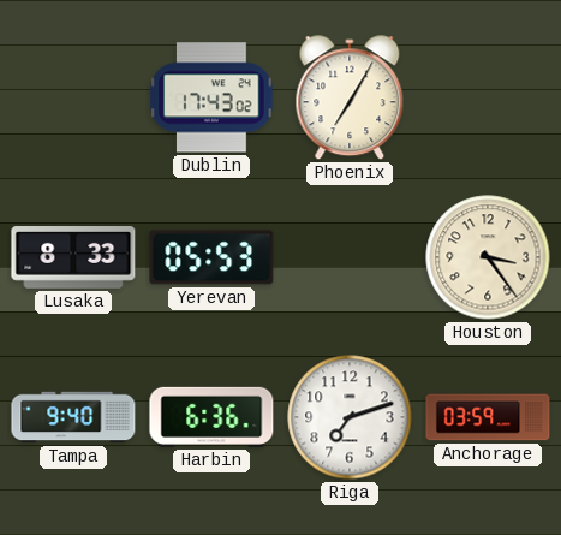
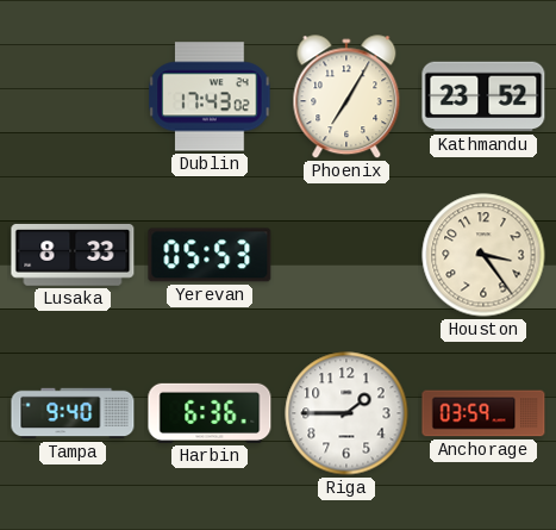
Kathmandu: none -> 23:52 (483, 96)
Riga: 7:12 -> 1:45 (346, 413)
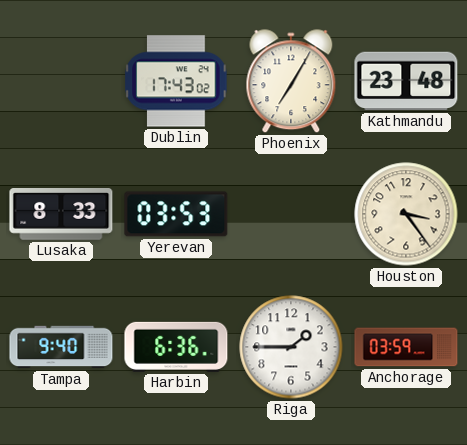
Kathmandu: 23:52 -> 23:48 (406, 81)
Yerevan: 05:53 -> 03:53 (176, 214)
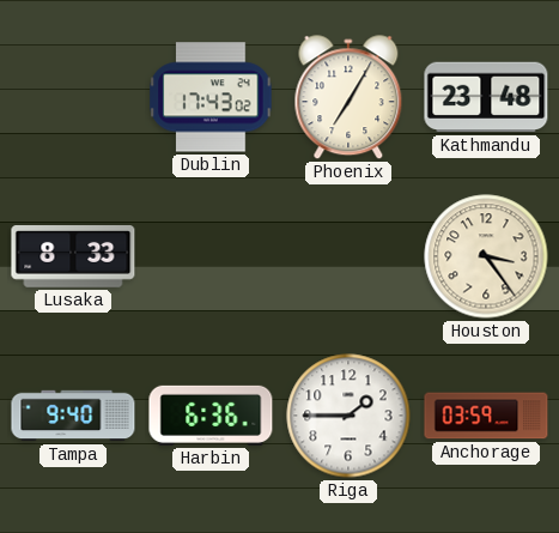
Yerevan: 03:53 -> none (176, 214)
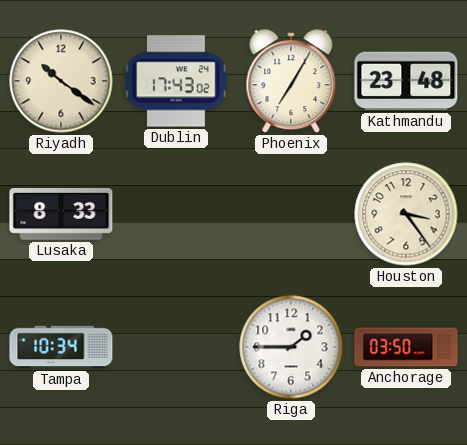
Riyadh: none -> 10:21 (61, 81)
Tampa: 9:40 -> 10:34 (61, 347)
Harbin: 6:36 -> none (211, 416)
Anchorage: 03:59 -> 03:50 (406, 347)
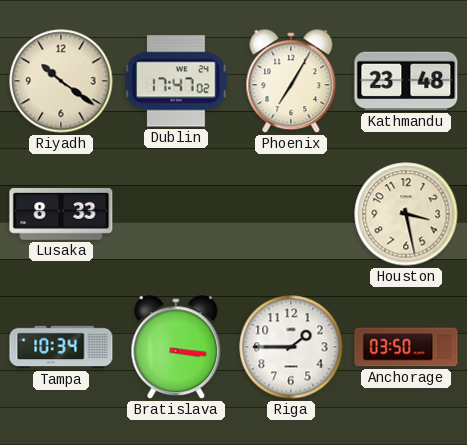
Dublin: 17:43 -> 17:47 (176, 81)
Houston: 3:24 -> 3:28 (406, 214)
Bratislava: none -> 3:16 (176, 348)
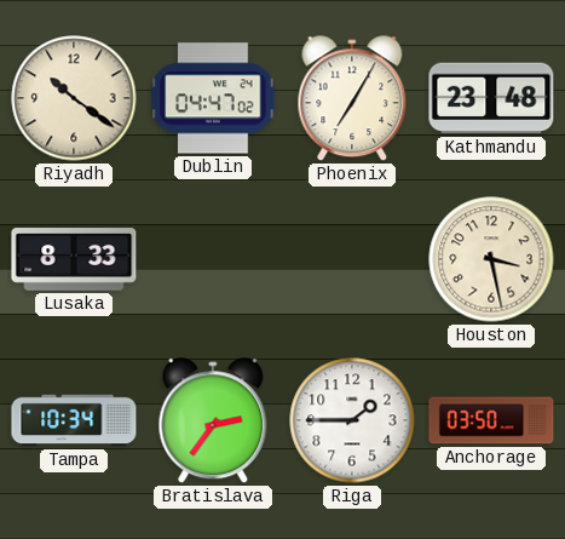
Dublin: 17:47 -> 04:47 (213, 98)
Bratislava: 3:16 -> 2:36 (213, 422)
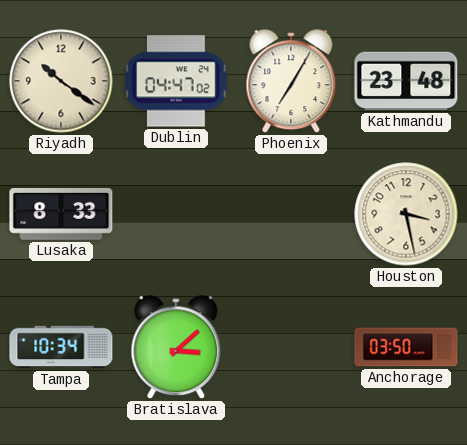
Bratislava: 2:36 -> 3:08 (176, 348)
Riga: 1:45 -> none (352, 420)
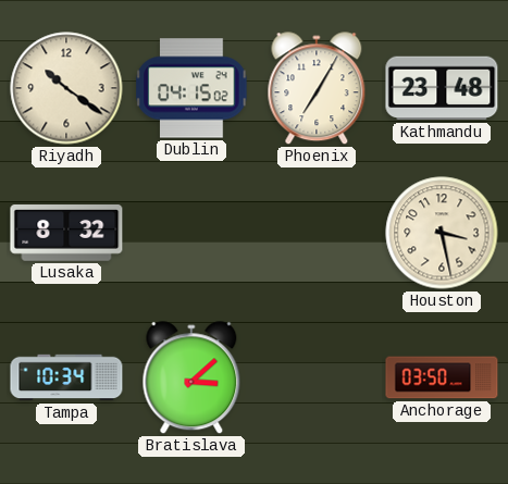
Dublin: 04:47 -> 04:15 (191, 88)
Lusaka: 8:33 -> 8:32 (66, 234)
